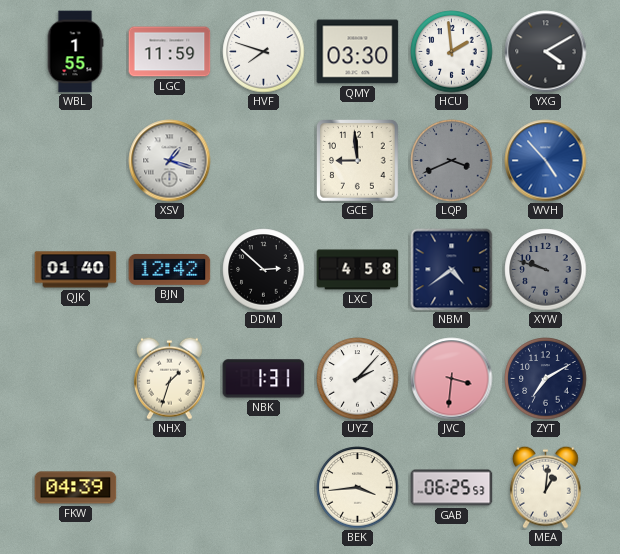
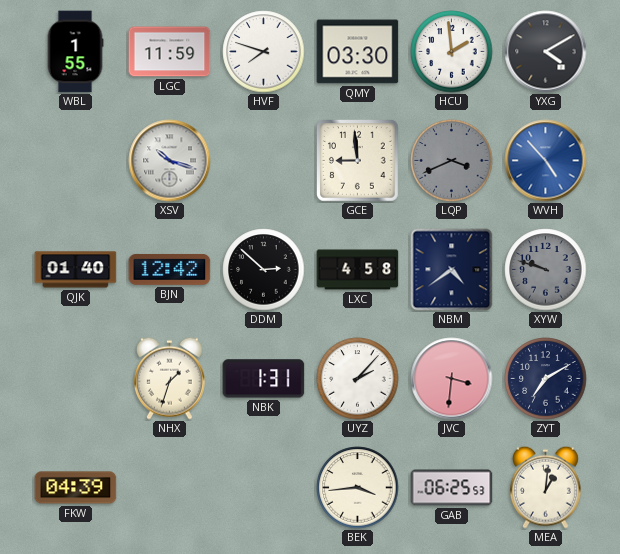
XSV: 1:18 -> 10:18 (170, 161)
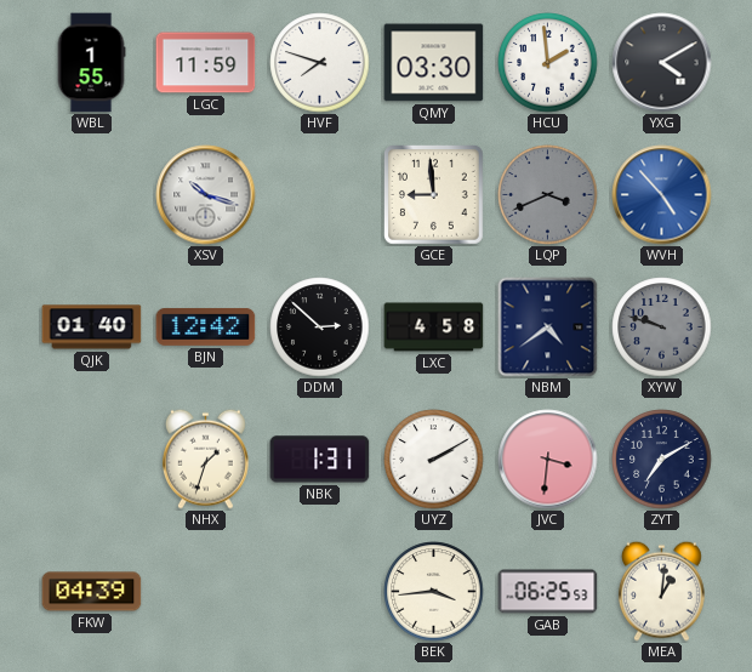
UYZ: 2:07 -> 2:10 (434, 460)
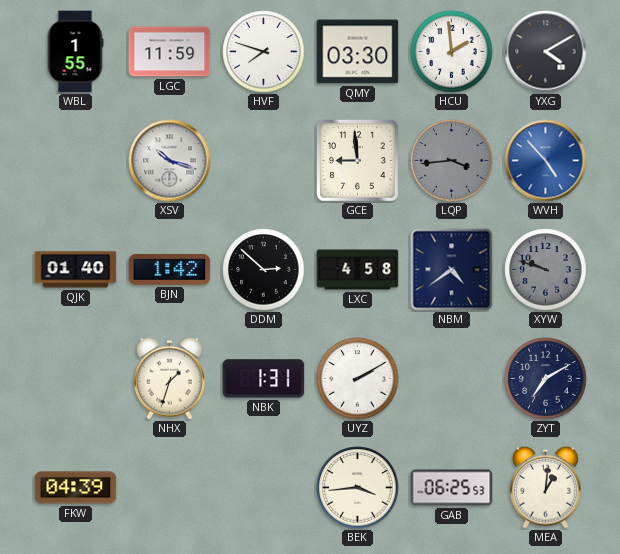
LQP: 3:41 -> 3:44 (452, 161)
BJN: 12:42 -> 1:42 (170, 269)
JVC: 3:31 -> none (548, 460)
